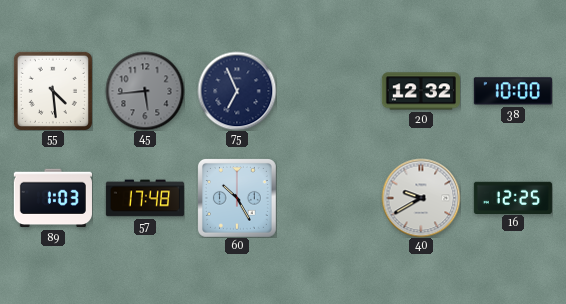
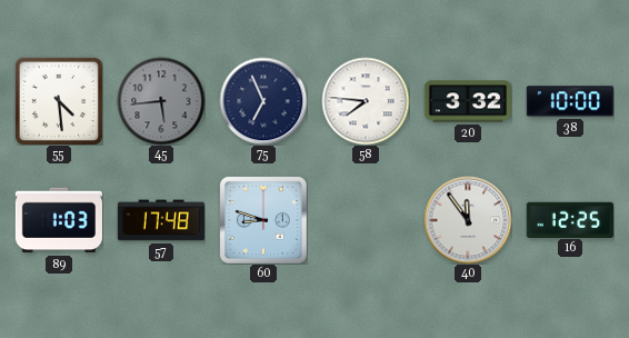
58: none -> 7:46 (366, 101)
20: 12:32 -> 3:32 (468, 101)
60: 10:25 -> 8:48 (263, 220)
40: 9:40 -> 11:54 (468, 220)
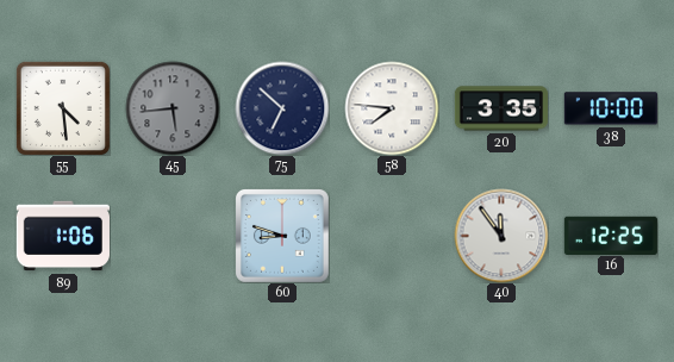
75: 6:56 -> 6:52 (282, 108)
20: 3:32 -> 3:35 (501, 108)
89: 1:03 -> 1:06 (63, 236)
57: 17:48 -> none (161, 220)
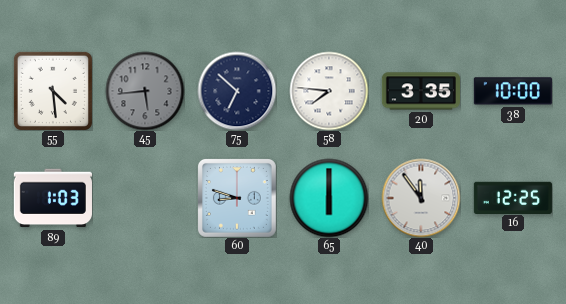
89: 1:06 -> 1:03 (53, 198)
65: none -> 6:00 (329, 198)
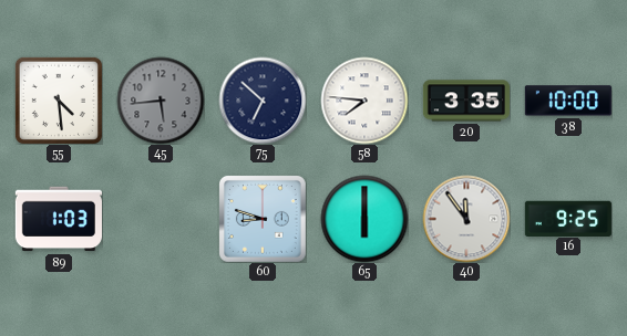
16: 12:25 -> 9:25 (568, 218)
